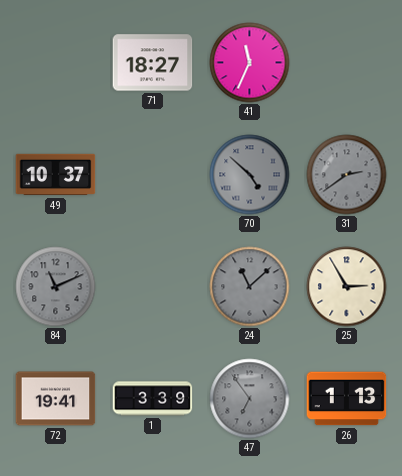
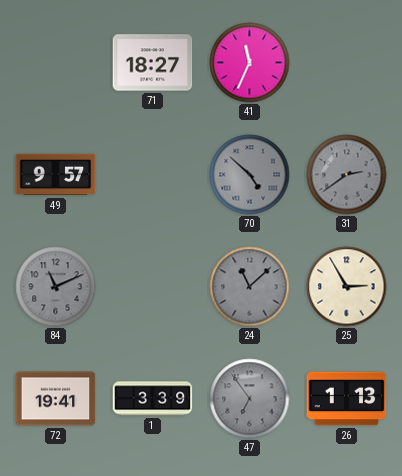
49: 10:37 -> 9:57 (56, 175)
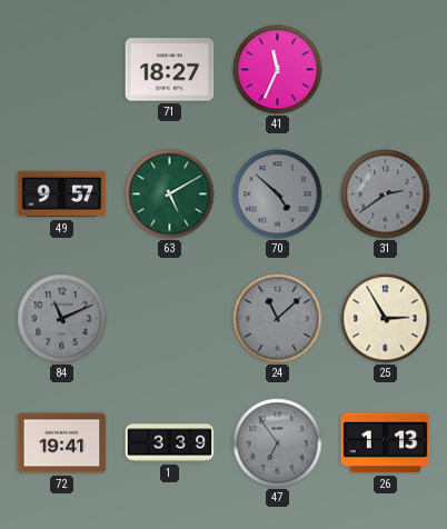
63: none -> 5:10 (170, 194)
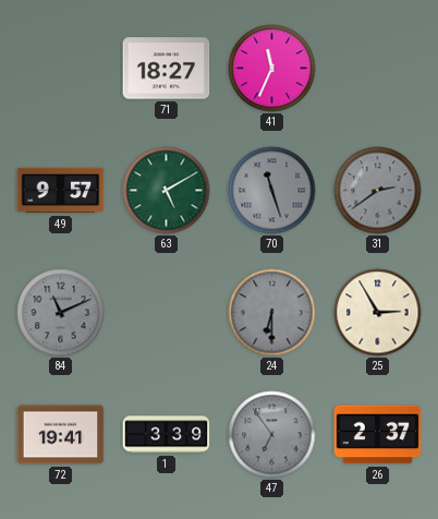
70: 4:52 -> 11:27 (272, 191)
24: 11:08 -> 6:30 (272, 313)
26: 1:13 -> 2:37 (378, 435)
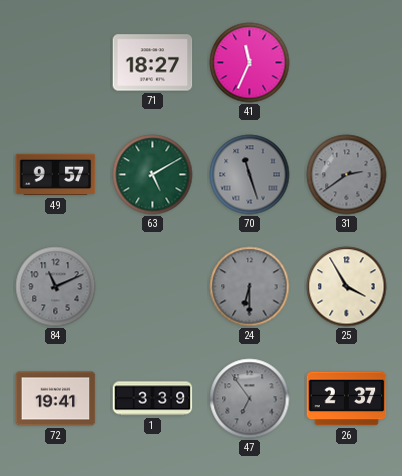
25: 2:55 -> 3:55 (347, 287)
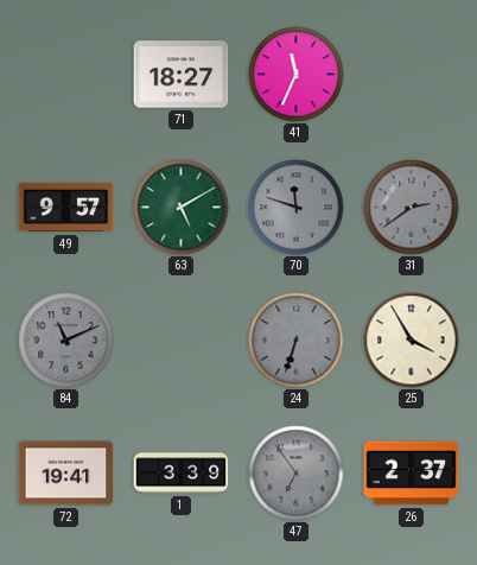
70: 11:27 -> 11:48 (297, 208)
24: 6:30 -> 6:33 (297, 341)
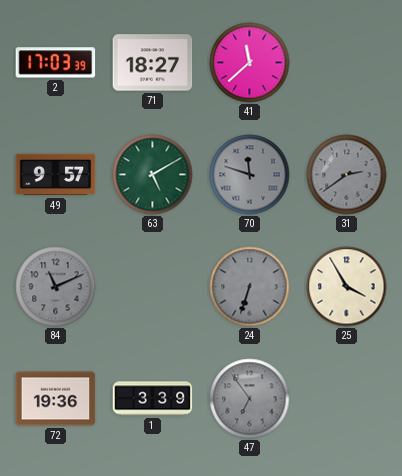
2: none -> 17:03 (56, 63)
41: 11:34 -> 11:38 (250, 63)
72: 19:41 -> 19:36 (56, 399)
26: 2:37 -> none (412, 474)
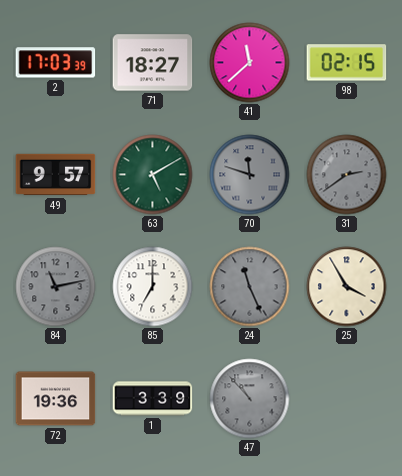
98: none -> 02:15 (347, 63)
84: 11:11 -> 11:13 (56, 287)
85: none -> 7:00 (153, 287)
24: 6:33 -> 11:26 (250, 287)
47: 6:54 -> 10:53 (250, 399)
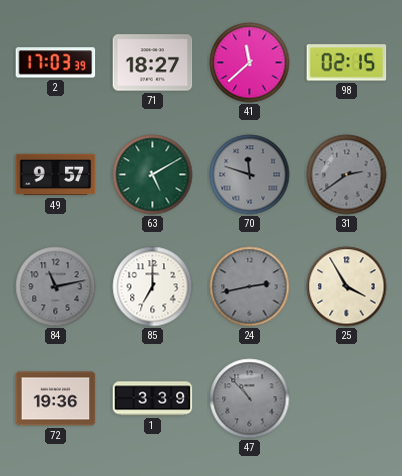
24: 11:26 -> 2:43 (250, 287)
